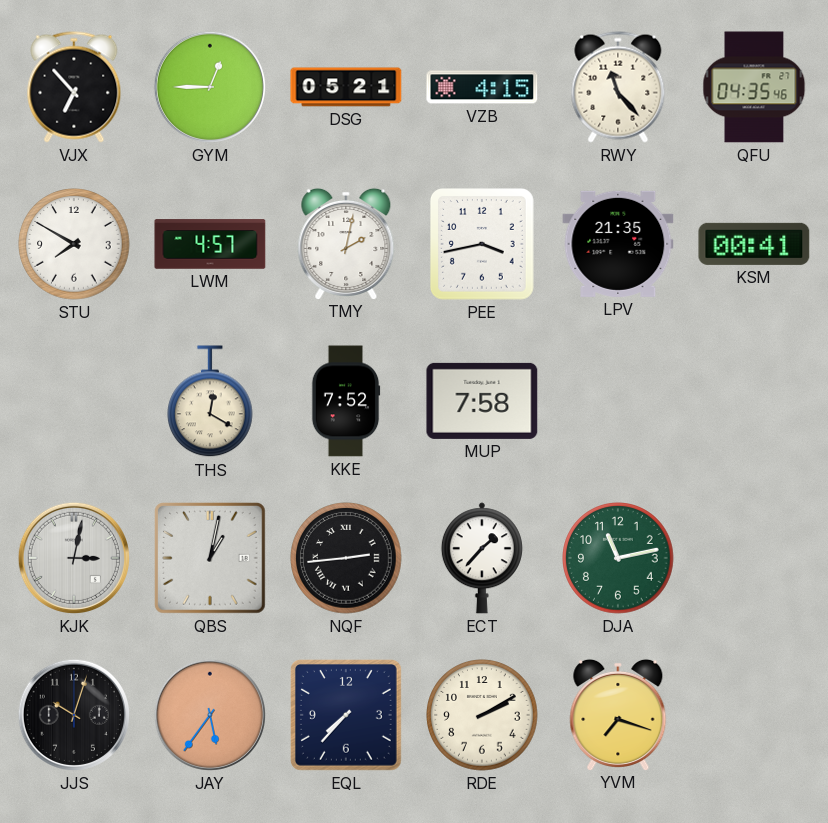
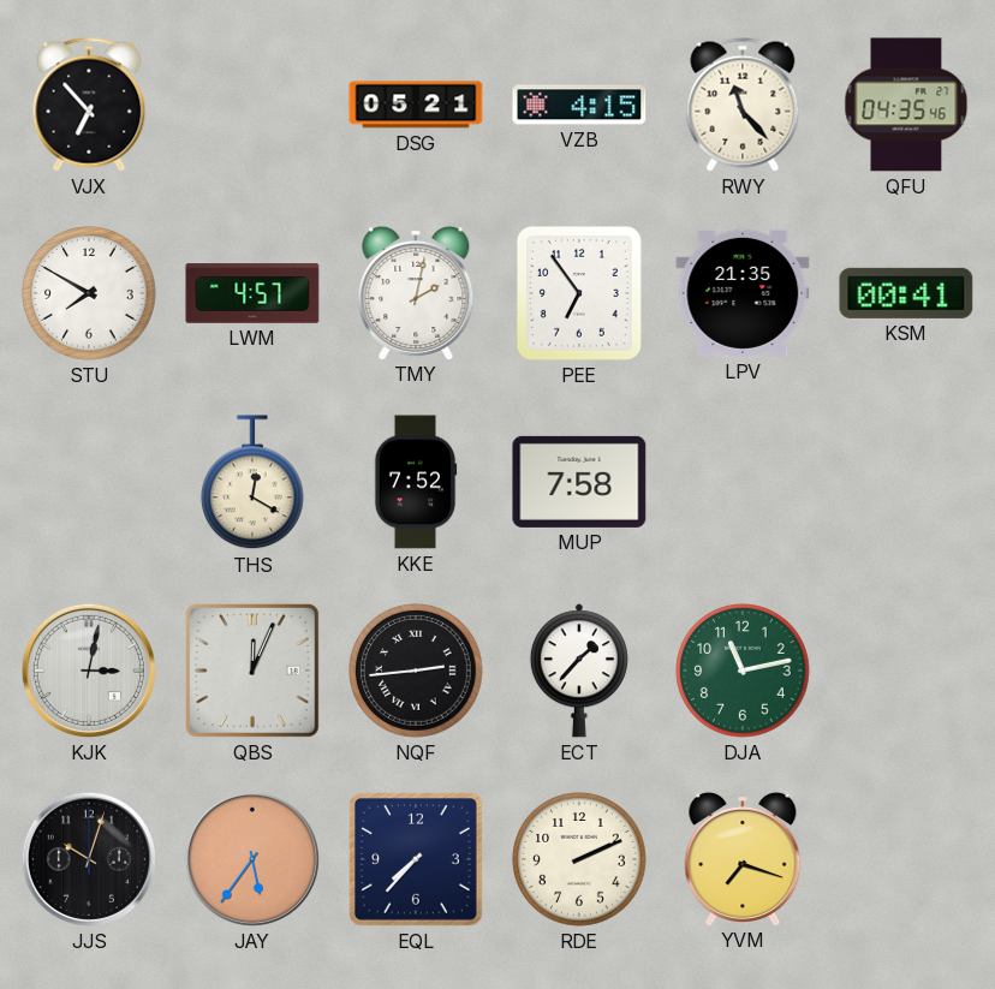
GYM: 12:45 -> none (210, 87)
PEE: 3:43 -> 6:54 (580, 294)
QBS: 1:02 -> 12:04 (252, 671)
RDE: 2:10 -> 2:11 (579, 859)
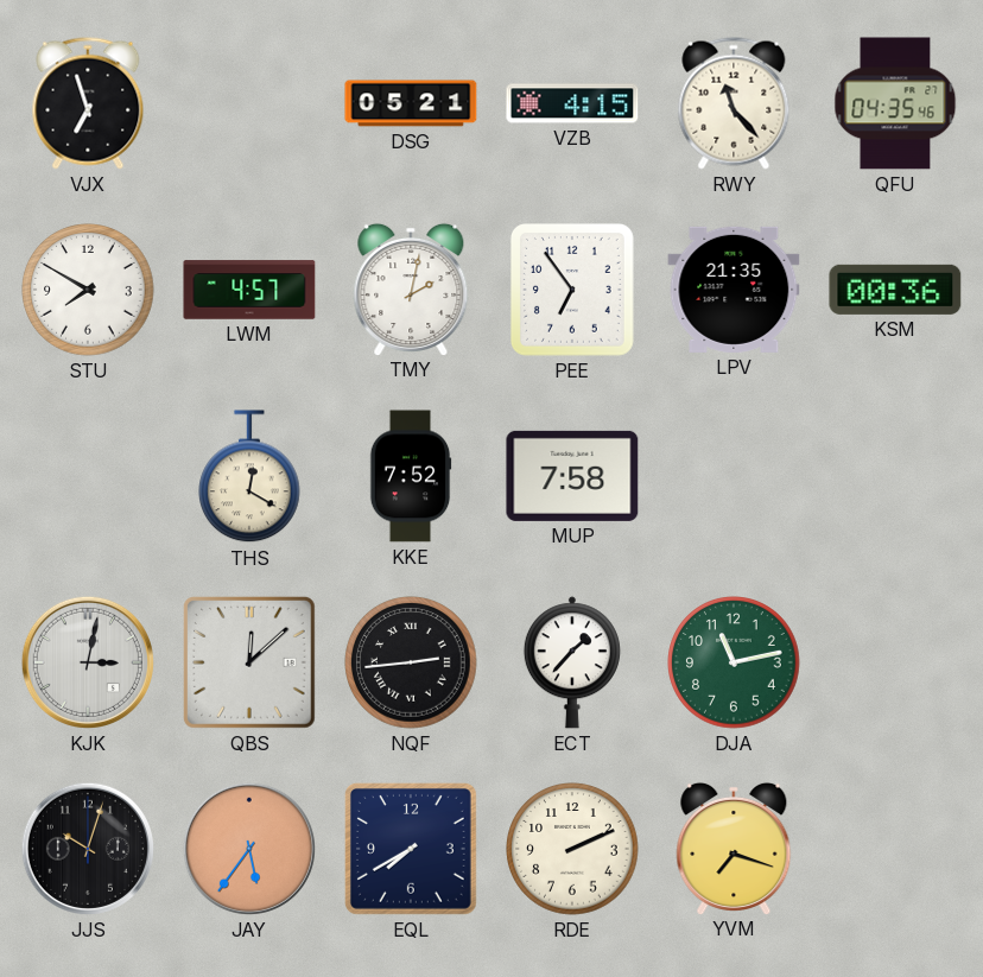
VJX: 6:53 -> 6:57 (88, 103)
KSM: 00:41 -> 00:36 (895, 290)
QBS: 12:04 -> 12:08 (249, 662)
EQL: 7:37 -> 7:40 (411, 849)
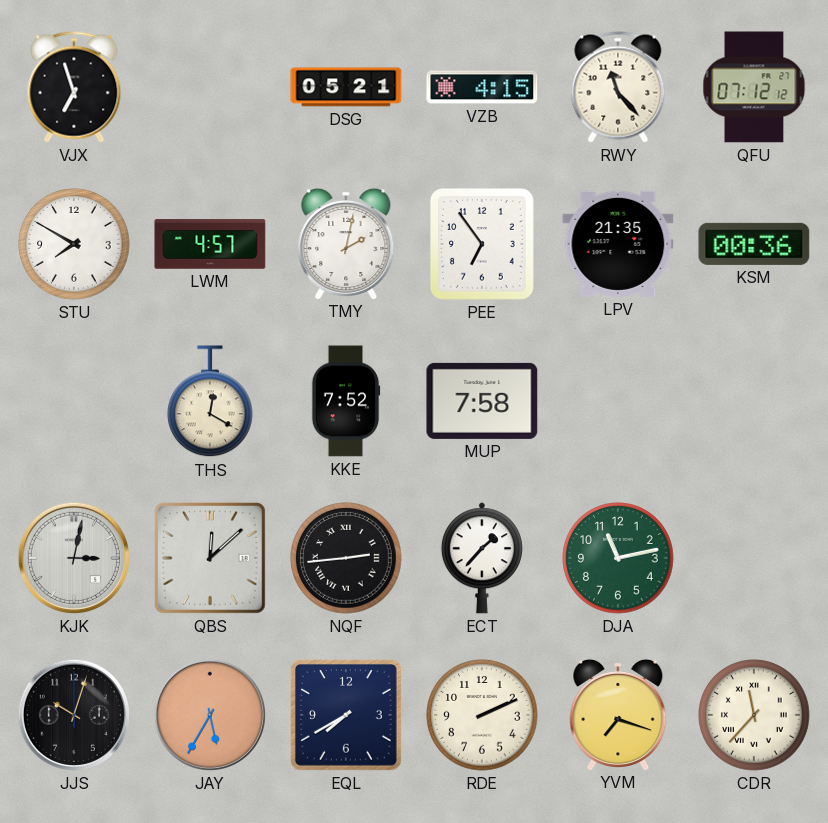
QFU: 04:35 -> 07:12 (754, 87)
JAY: 5:36 -> 5:35 (210, 715)
CDR: none -> 11:37 (754, 715)
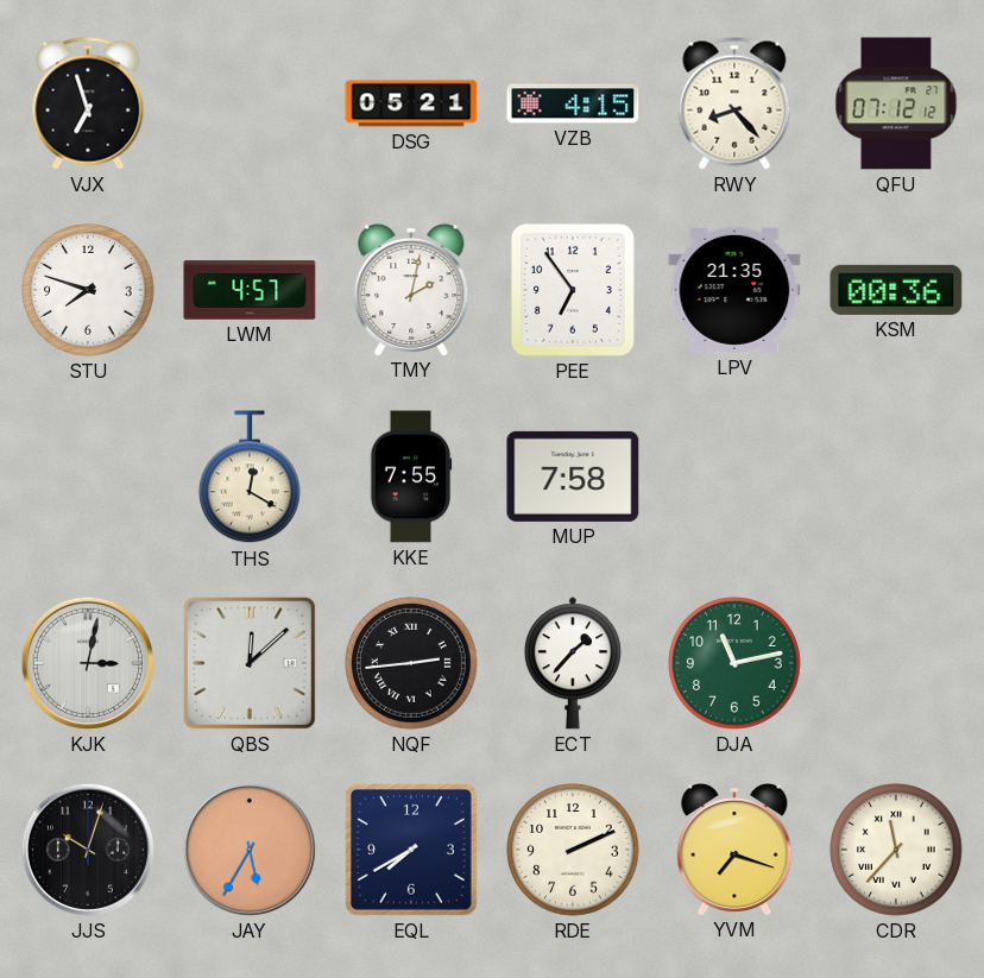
RWY: 11:23 -> 8:23 (734, 103)
STU: 7:50 -> 7:48 (88, 290)
KKE: 7:52 -> 7:55 (411, 477)
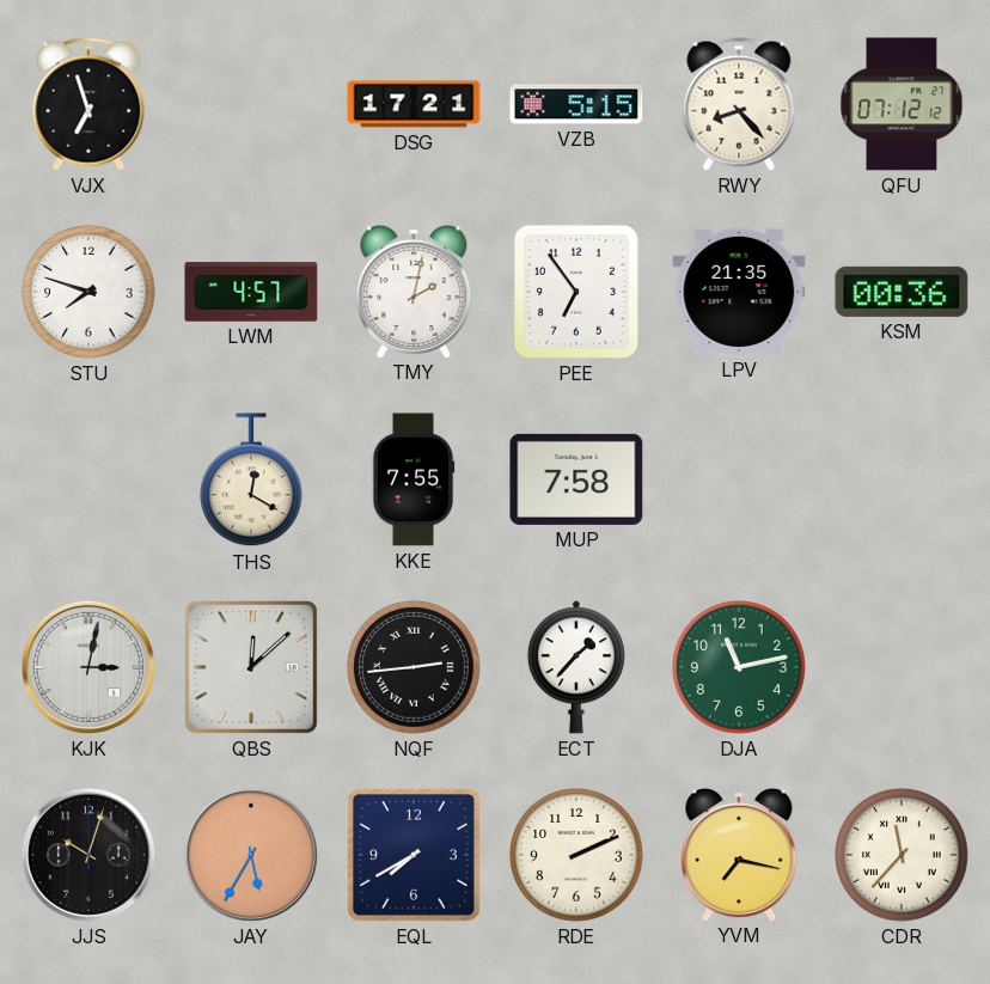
DSG: 05:21 -> 17:21 (414, 104)
VZB: 4:15 -> 5:15 (576, 104)
YVM: 7:18 -> 7:17 (739, 854)
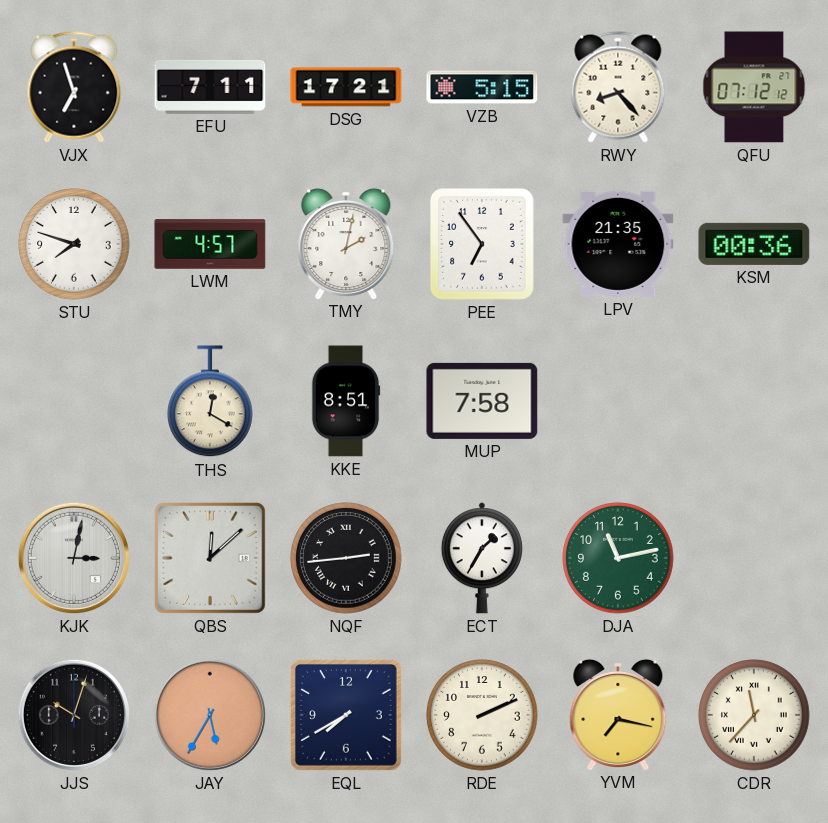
EFU: none -> 7:11 (210, 87)
KKE: 7:55 -> 8:51 (346, 401)
ECT: 1:37 -> 1:35 (482, 558)
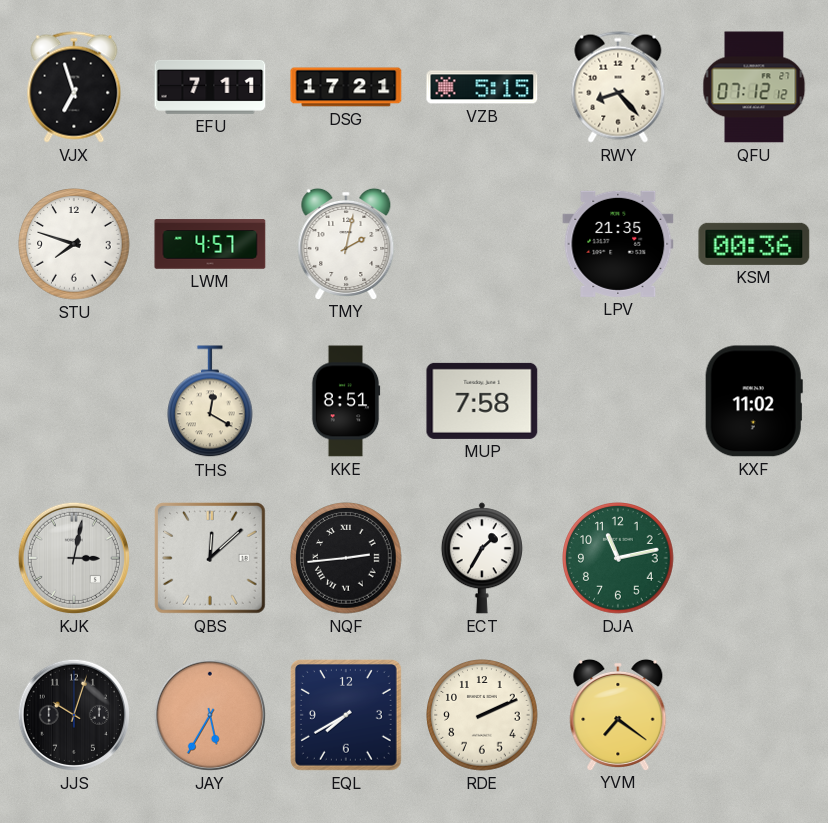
PEE: 6:54 -> none (483, 245)
KXF: none -> 11:02 (754, 401)
YVM: 7:17 -> 7:21 (618, 714)
CDR: 11:37 -> none (754, 715)
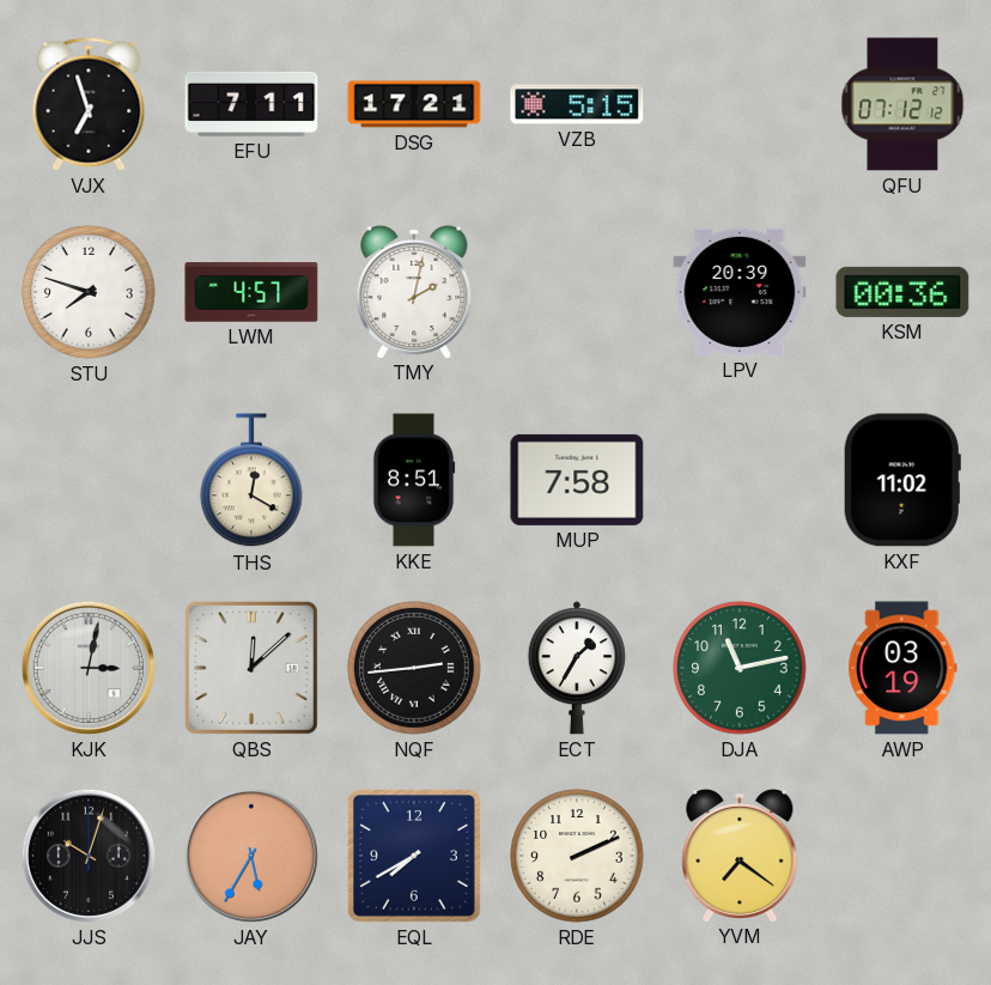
RWY: 8:23 -> none (618, 87)
LPV: 21:35 -> 20:39 (740, 292)
AWP: none -> 03:19 (902, 668)
